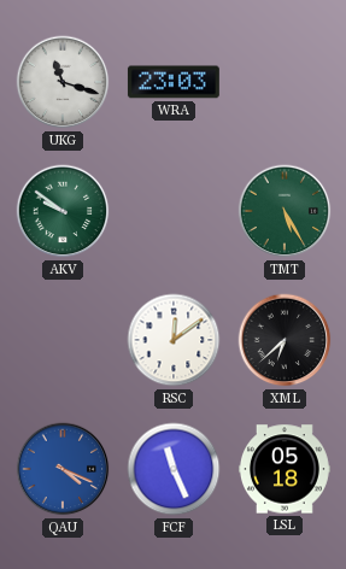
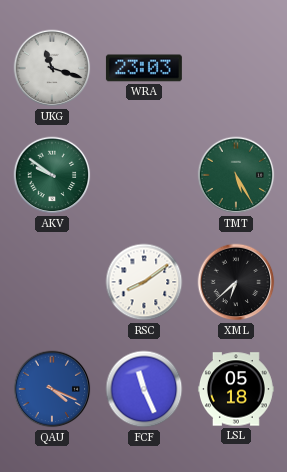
RSC: 12:09 -> 8:09 (144, 282)
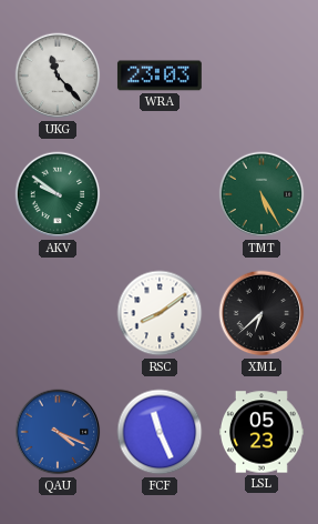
UKG: 11:18 -> 11:23 (58, 75)
LSL: 05:18 -> 05:23 (261, 432)
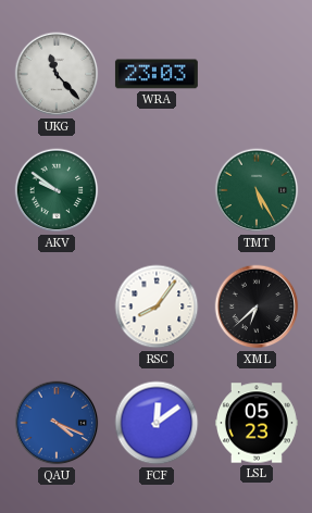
RSC: 8:09 -> 8:06 (157, 306)
FCF: 11:26 -> 12:09 (157, 423)
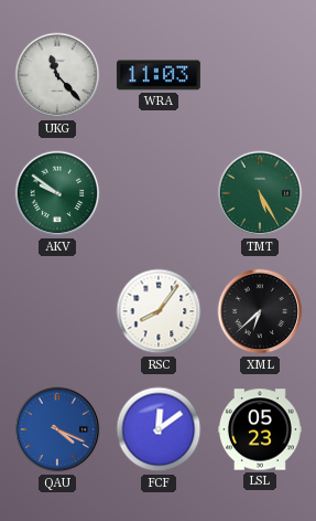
WRA: 23:03 -> 11:03 (159, 75)
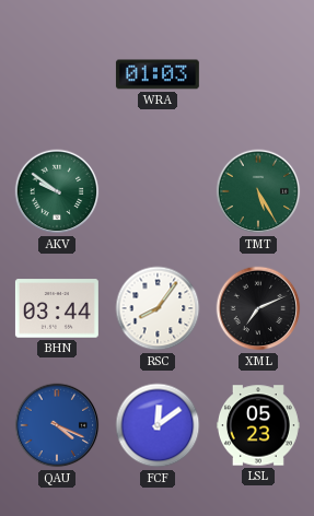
UKG: 11:23 -> none (57, 75)
WRA: 11:03 -> 01:03 (158, 74)
BHN: none -> 03:44 (57, 308)
XML: 6:38 -> 7:11 (258, 308)
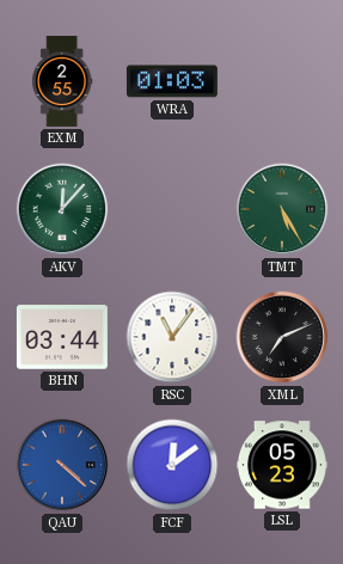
EXM: none -> 2:55 (62, 81)
AKV: 9:51 -> 12:07 (62, 209)
RSC: 8:06 -> 11:06 (172, 337)
QAU: 4:19 -> 4:22 (62, 465)
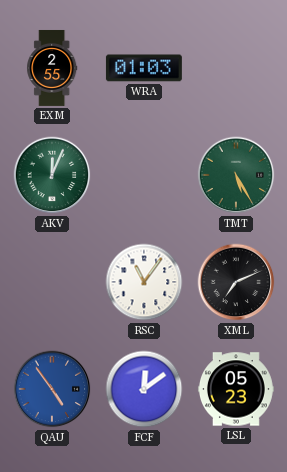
AKV: 12:07 -> 12:04 (52, 175)
BHN: 03:44 -> none (62, 337)
QAU: 4:22 -> 4:54 (52, 389)
